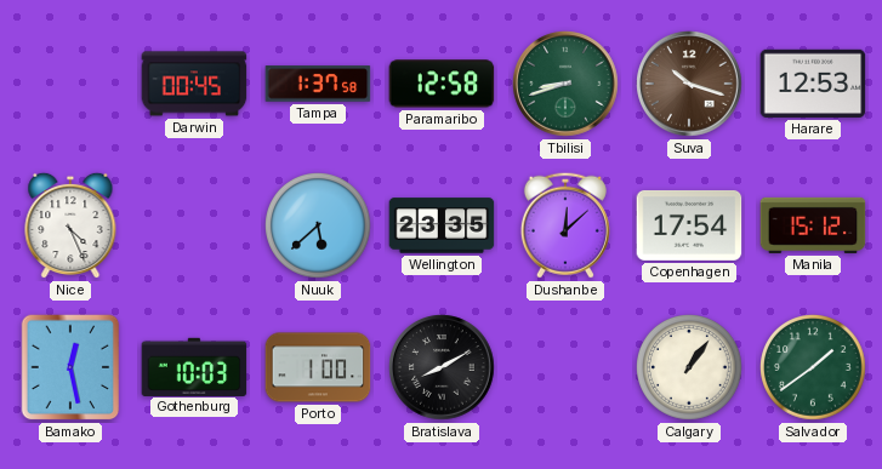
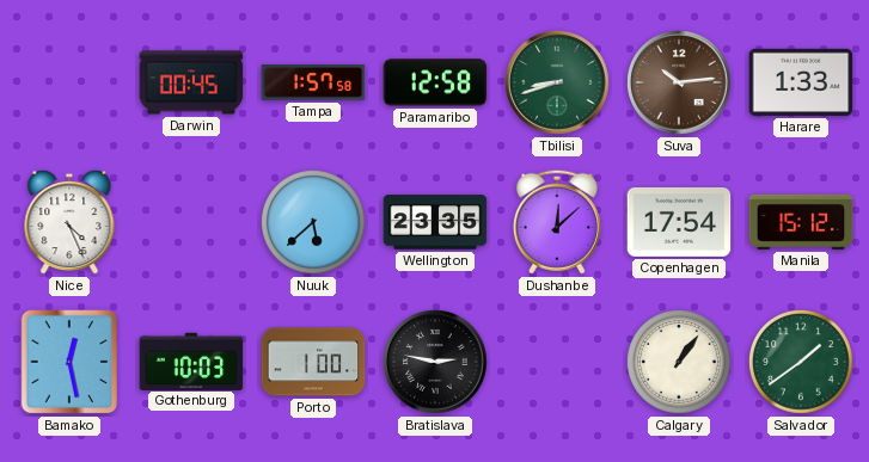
Tampa: 1:37 -> 1:57 (313, 82)
Suva: 10:18 -> 10:14 (679, 82)
Harare: 12:53 -> 1:33 (801, 82)
Bratislava: 8:10 -> 2:47 (435, 362)
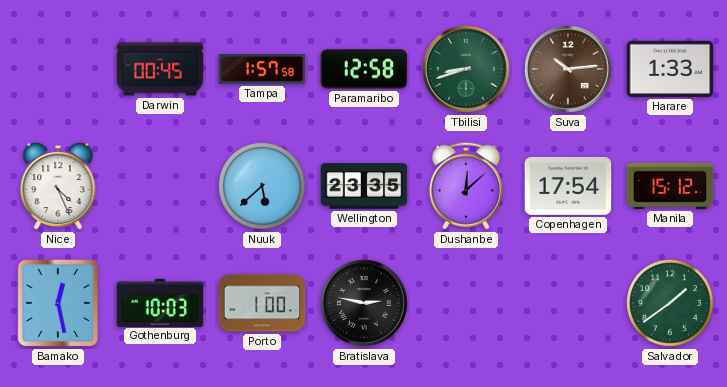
Calgary: 1:06 -> none (680, 363)
